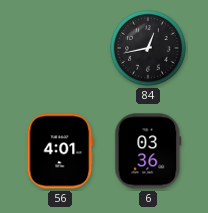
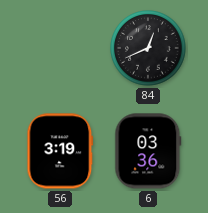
84: 12:43 -> 12:41 (148, 48)
56: 4:01 -> 3:19 (60, 151)
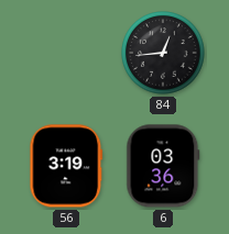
84: 12:41 -> 12:44 (163, 53)
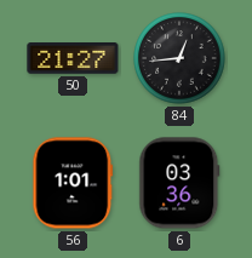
50: none -> 21:27 (73, 59)
56: 3:19 -> 1:01 (73, 183)
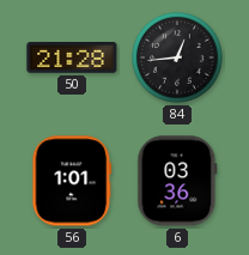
50: 21:27 -> 21:28 (72, 59)
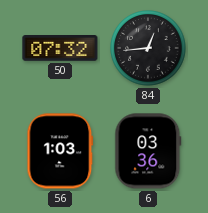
50: 21:28 -> 07:32 (60, 49)
56: 1:01 -> 1:03 (60, 151)
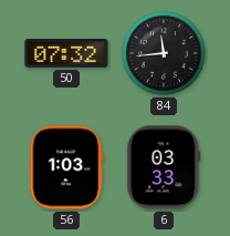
84: 12:44 -> 11:44 (164, 53)
6: 03:36 -> 03:33 (164, 167)
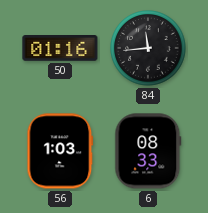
50: 07:32 -> 01:16 (60, 49)
6: 03:33 -> 08:33 (148, 151)
